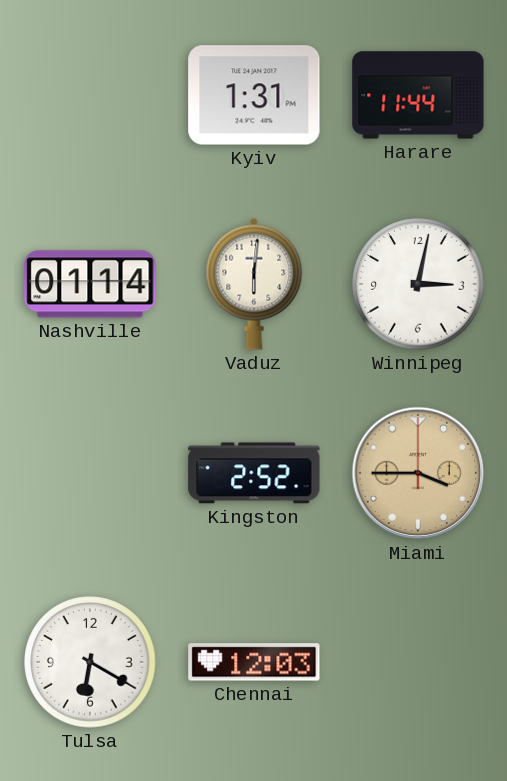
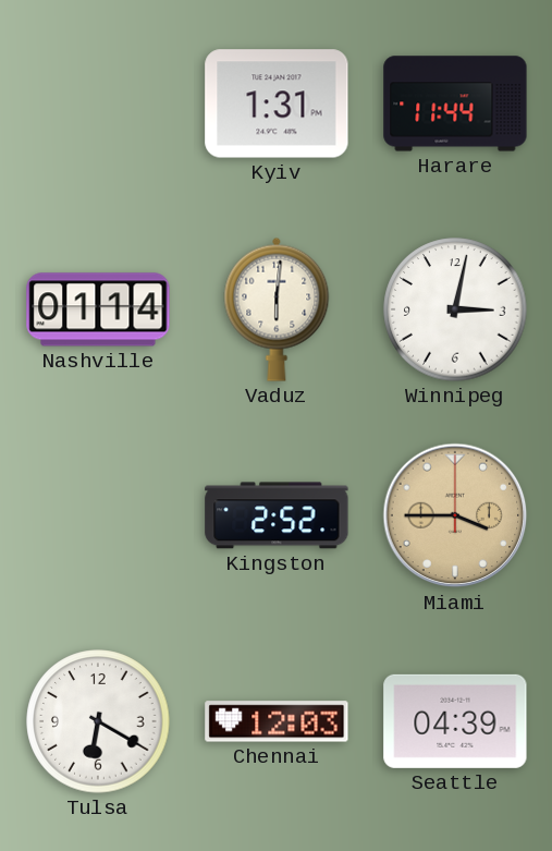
Seattle: none -> 04:39 (455, 721)
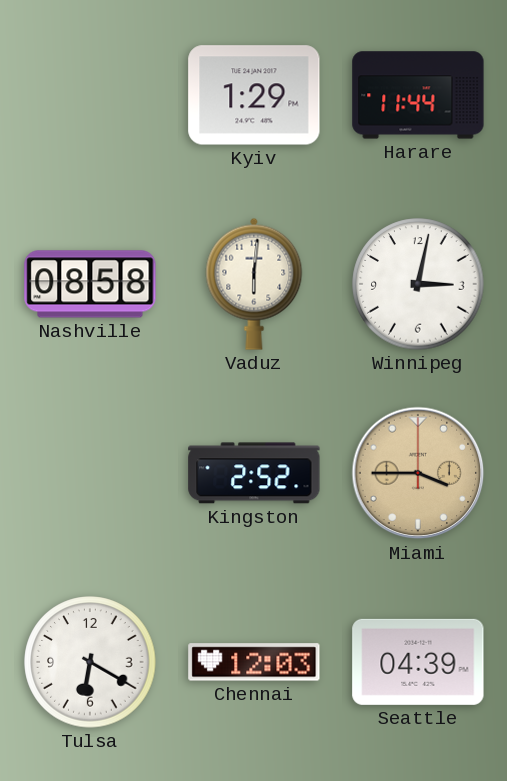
Kyiv: 1:31 -> 1:29 (254, 95)
Nashville: 01:14 -> 08:58 (90, 284)
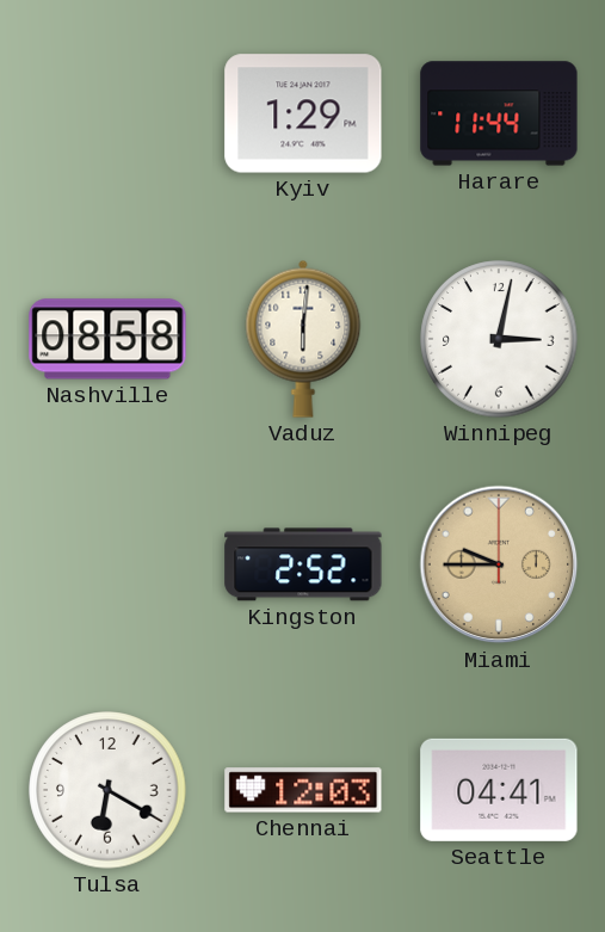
Miami: 3:45 -> 9:45 (499, 564)
Seattle: 04:39 -> 04:41 (499, 790)
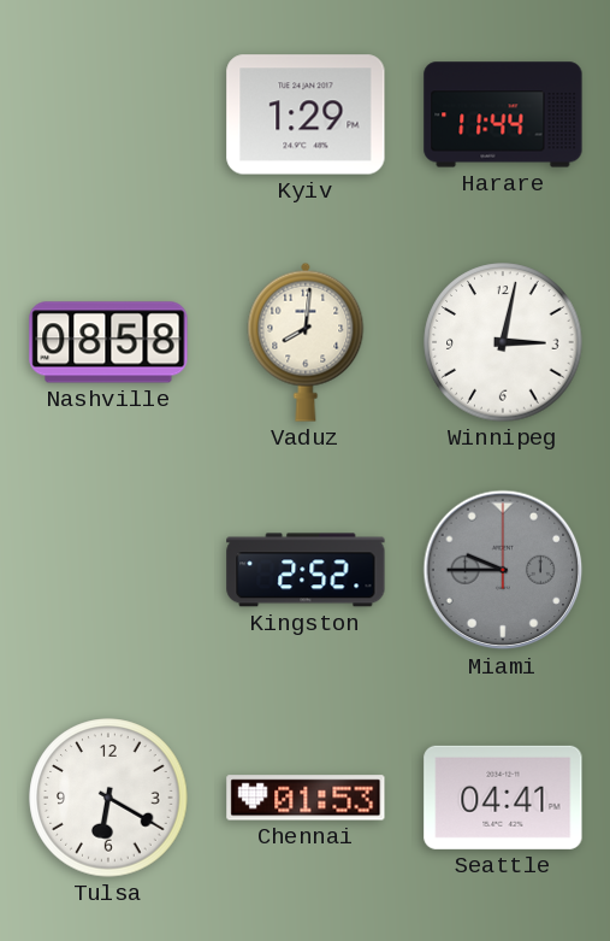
Vaduz: 6:01 -> 8:01 (306, 342)
Miami dial: champagne -> grey (503, 570)
Chennai: 12:03 -> 01:53 (306, 798)
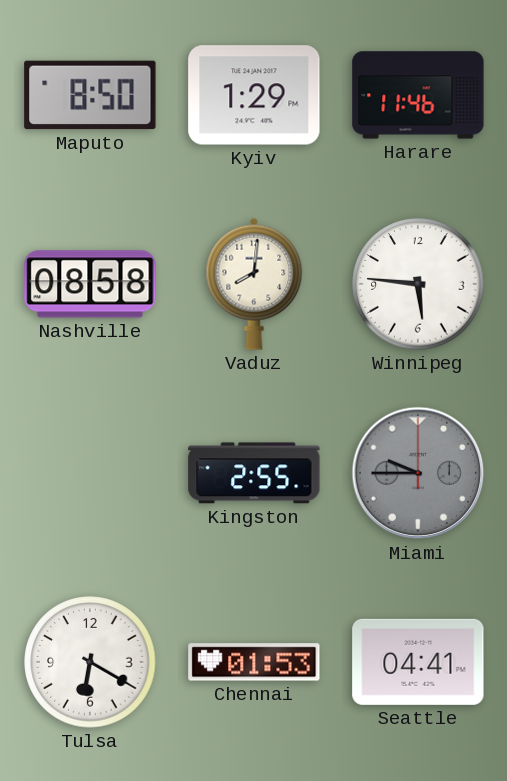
Maputo: none -> 8:50 (90, 95)
Harare: 11:44 -> 11:46 (418, 95)
Winnipeg: 3:02 -> 5:46 (418, 284)
Kingston: 2:52 -> 2:55 (254, 473)
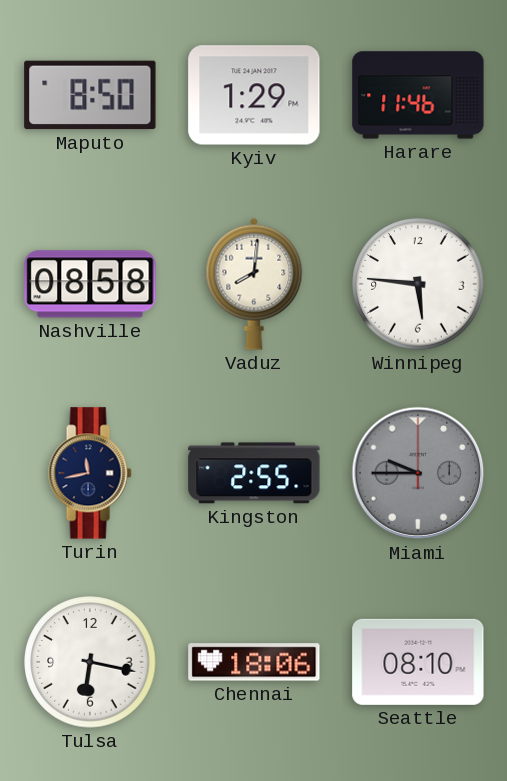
Turin: none -> 11:43 (90, 473)
Tulsa: 6:20 -> 6:17 (90, 662)
Chennai: 01:53 -> 18:06 (254, 662)
Seattle: 04:41 -> 08:10 (418, 662)
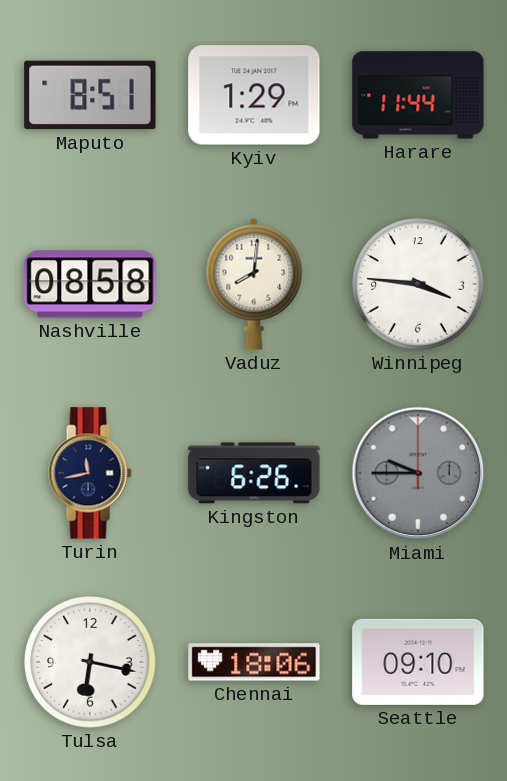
Maputo: 8:50 -> 8:51 (90, 95)
Harare: 11:46 -> 11:44 (418, 95)
Winnipeg: 5:46 -> 3:46 (418, 284)
Kingston: 2:55 -> 6:26 (254, 473)
Seattle: 08:10 -> 09:10 (418, 662)
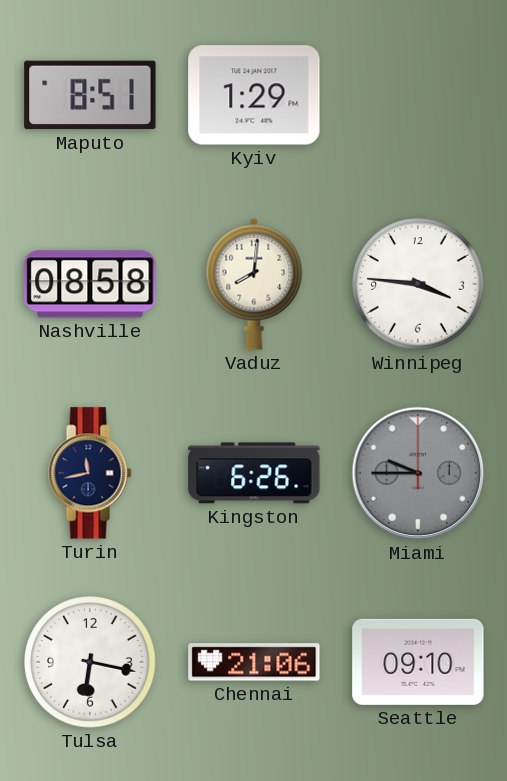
Harare: 11:44 -> none (418, 95)
Chennai: 18:06 -> 21:06 (254, 662)
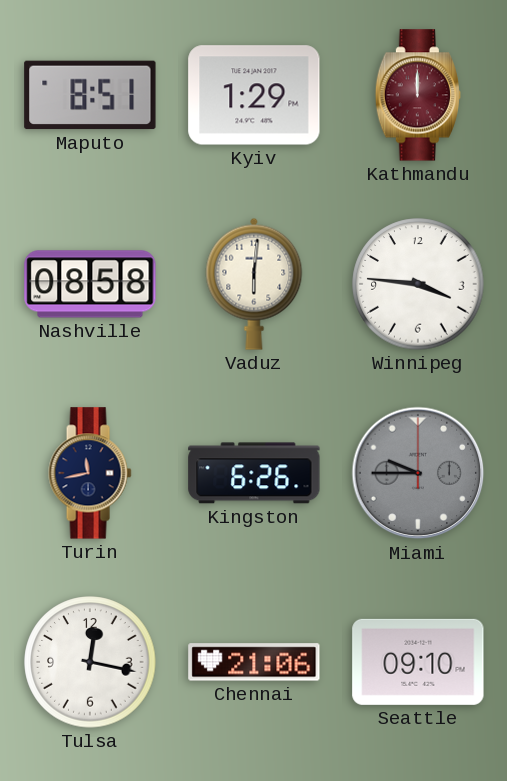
Kathmandu: none -> 12:00 (418, 95)
Vaduz: 8:01 -> 6:01 (254, 284)
Tulsa: 6:17 -> 12:17 (90, 662)
